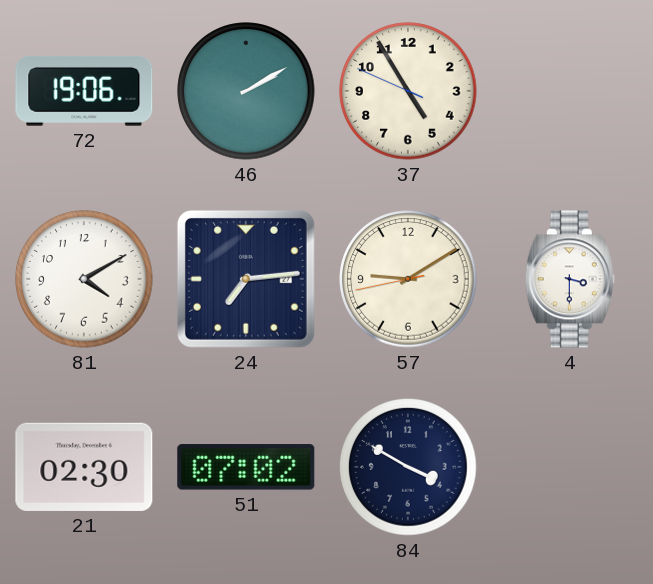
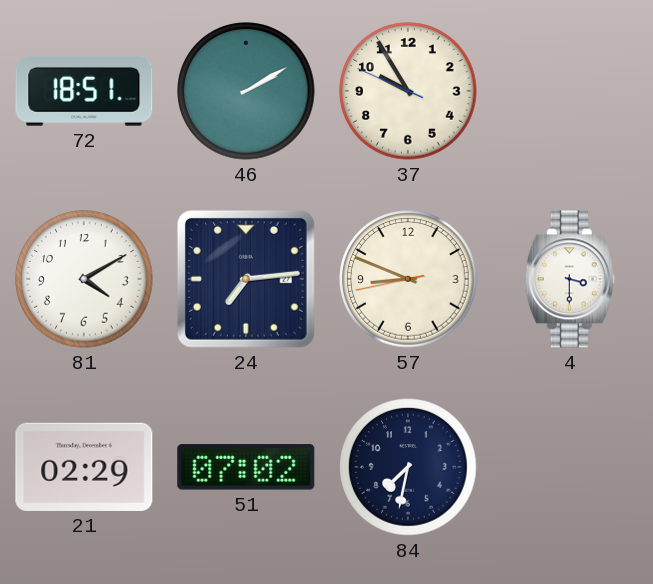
72: 19:06 -> 18:51 (84, 91)
37: 4:54 -> 9:54 (408, 91)
57: 9:09 -> 8:48 (408, 279)
21: 02:30 -> 02:29 (84, 467)
84: 3:50 -> 7:32 (408, 467)
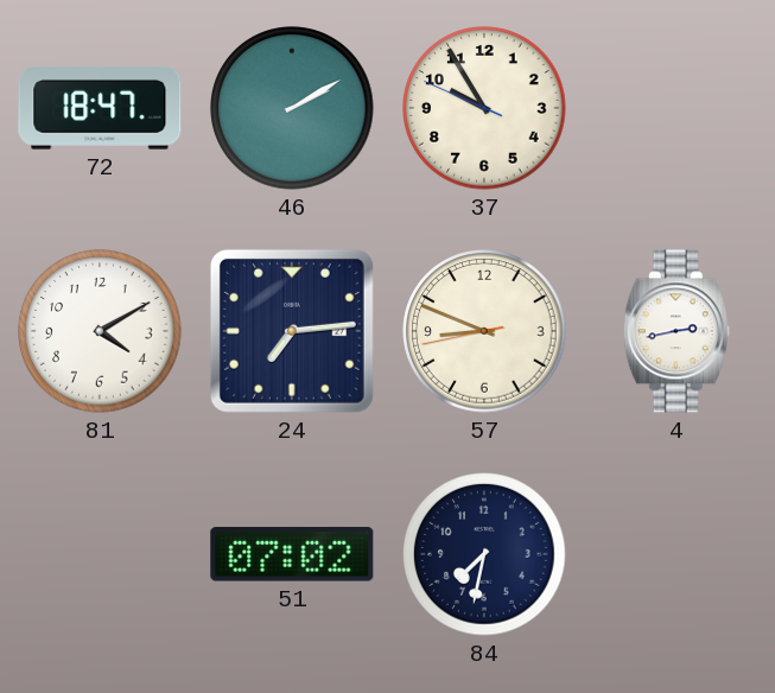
72: 18:51 -> 18:47 (100, 108)
4: 3:30 -> 2:43 (676, 331)
21: 02:29 -> none (84, 467)
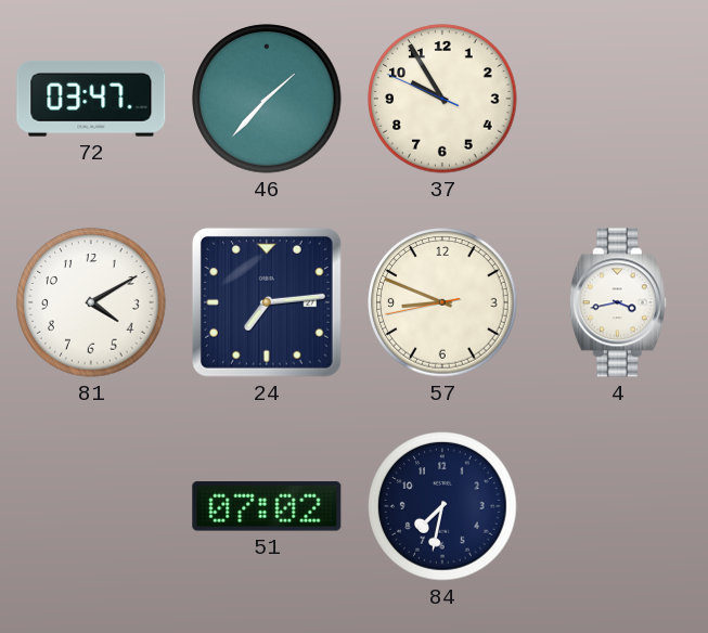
72: 18:47 -> 03:47 (91, 99)
46: 2:10 -> 1:37 (267, 99)
4: 2:43 -> 3:43 (618, 302)
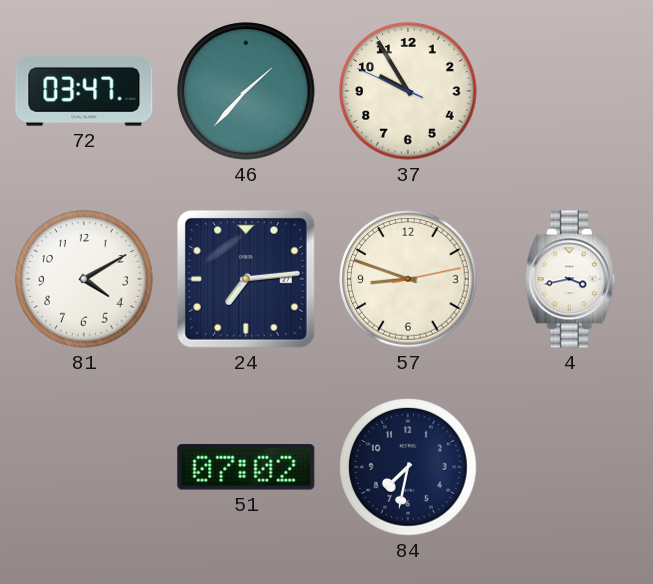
57: 8:48:43 -> 8:48:13 (408, 279)
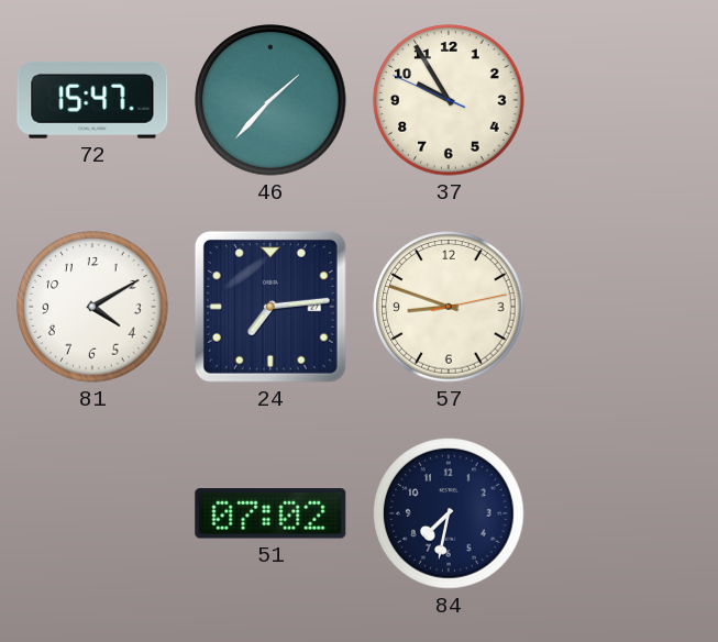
72: 03:47 -> 15:47 (92, 100)
4: 3:43 -> none (570, 279)
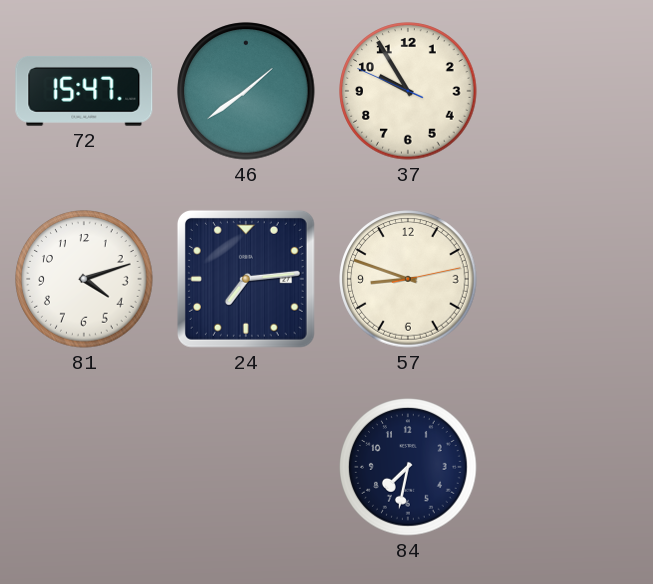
46: 1:37 -> 1:39 (246, 91)
81: 4:10 -> 4:12 (84, 279)
51: 07:02 -> none (270, 513)
